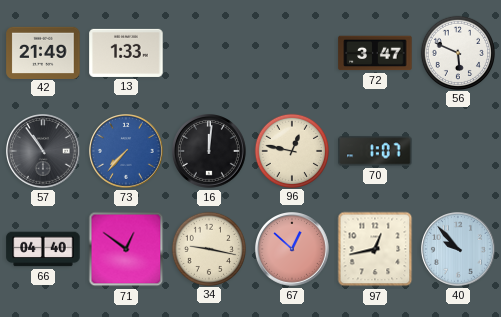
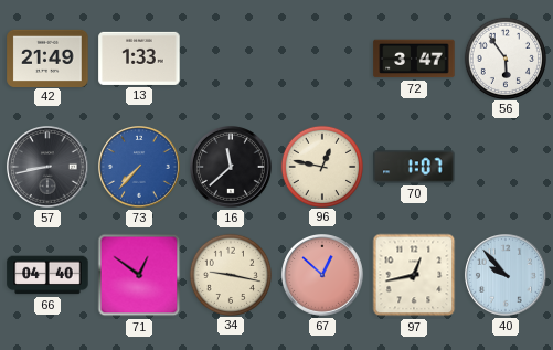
56: 5:49 -> 5:54 (504, 57)
57: 10:54 -> 8:43 (49, 168)
16: 12:01 -> 11:38 (232, 168)
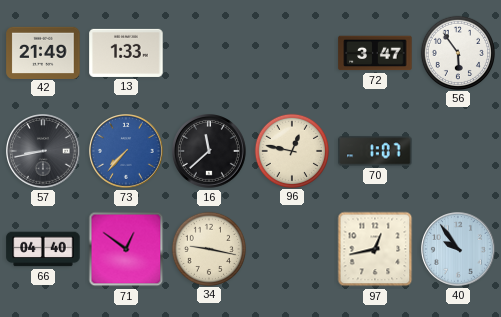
67: 12:52 -> none (323, 276)
40: 9:53 -> 9:54 (459, 250)
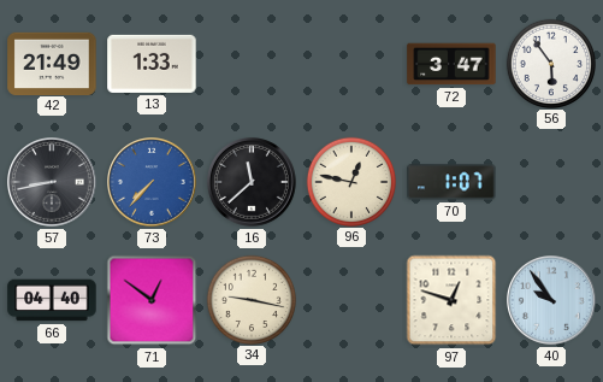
97: 12:43 -> 12:48 (451, 300)
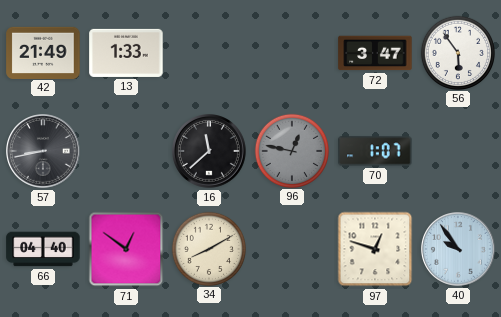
73: 7:37 -> none (153, 183)
96 dial: cream -> grey (291, 150)
34: 9:17 -> 8:10 (208, 248)
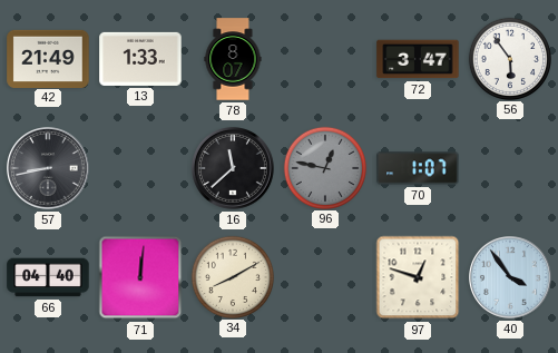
78: none -> 8:07 (233, 59)
71: 12:51 -> 12:01 (140, 277)
40: 9:54 -> 3:54 (511, 278)
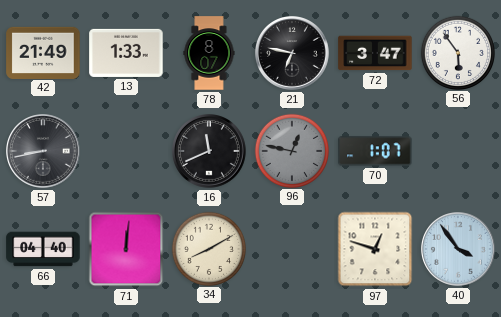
21: none -> 6:47 (293, 54)
16: 11:38 -> 11:41 (210, 152)
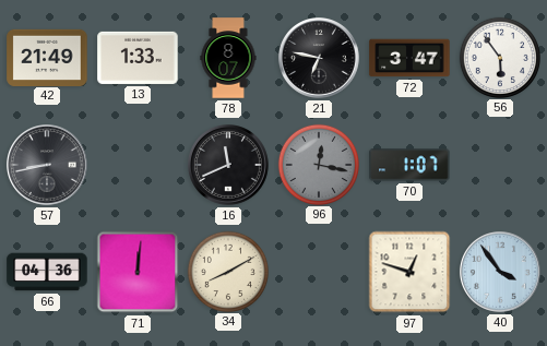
96: 12:47 -> 12:17 (318, 164)
66: 04:40 -> 04:36 (47, 272)
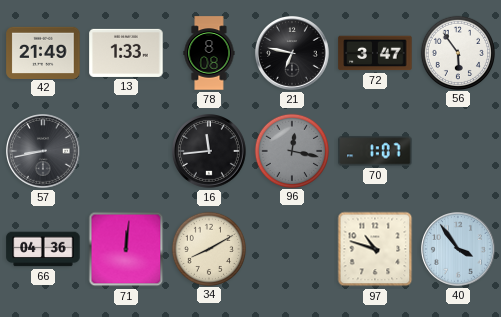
78: 8:07 -> 8:08 (209, 53)
16: 11:41 -> 11:44 (210, 152)
97: 12:48 -> 10:48 (375, 249)
